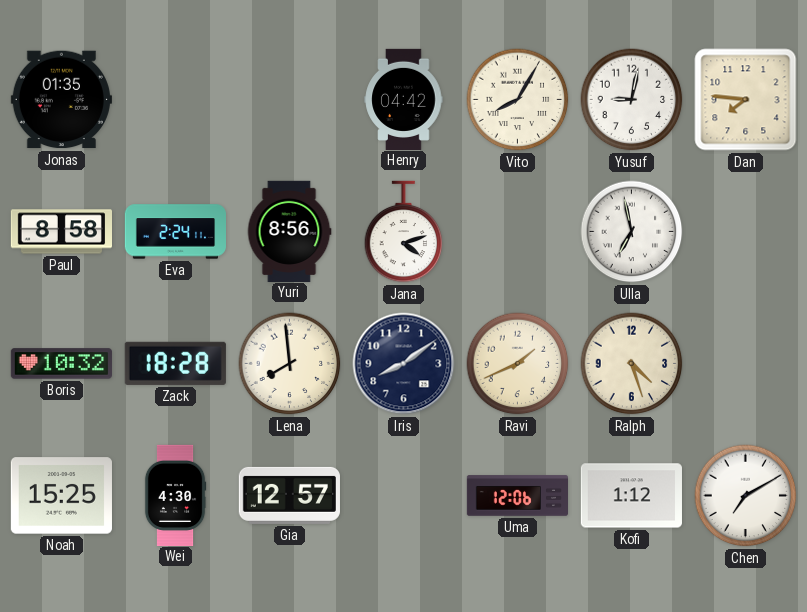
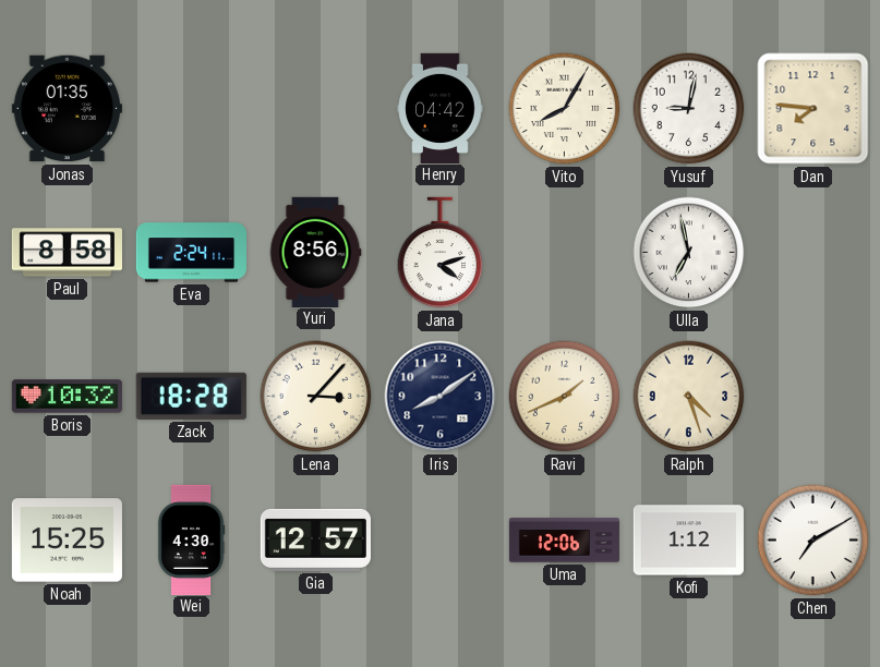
Lena: 7:59 -> 3:07 (316, 397)
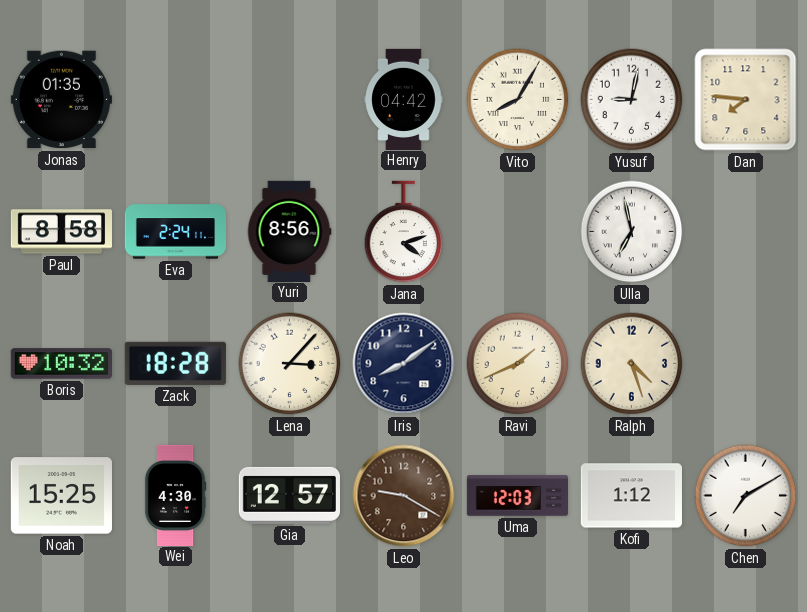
Leo: none -> 9:20 (404, 496)
Uma: 12:06 -> 12:03 (517, 496)
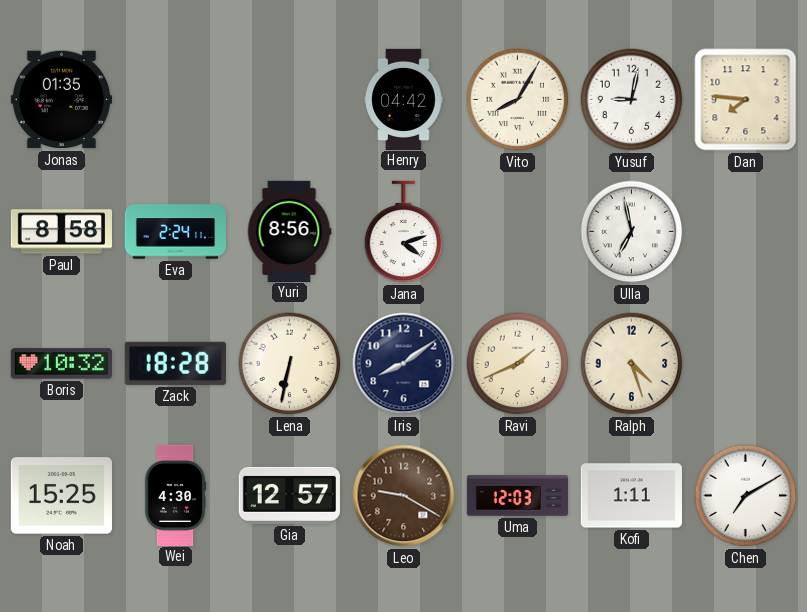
Lena: 3:07 -> 6:32 (290, 364)
Kofi: 1:12 -> 1:11 (631, 496)
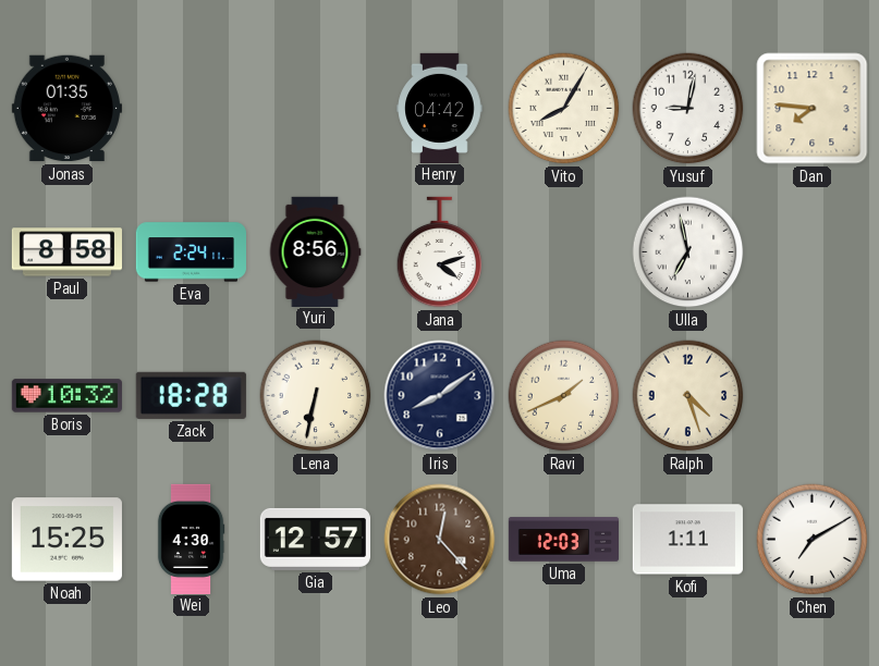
Leo: 9:20 -> 12:23 (440, 540)
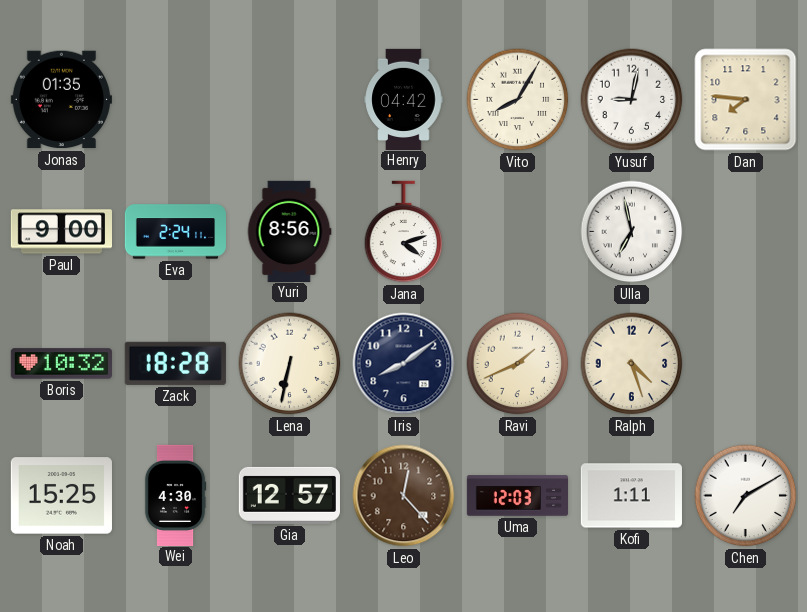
Paul: 8:58 -> 9:00 (61, 232)
